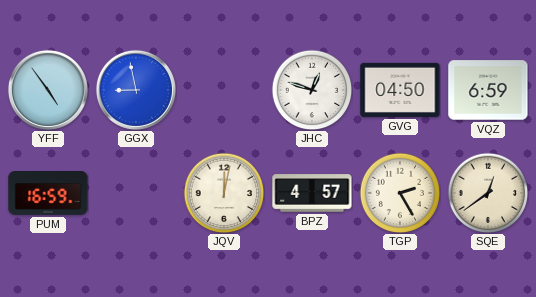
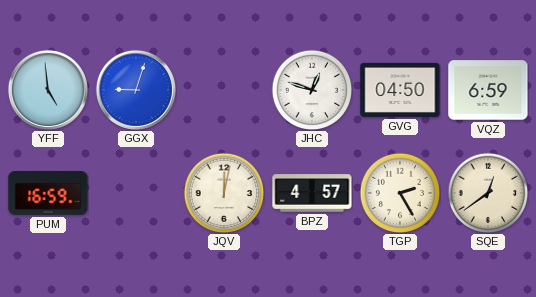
YFF: 4:54 -> 4:59 (48, 90)
GGX: 8:58 -> 9:03 (136, 90)
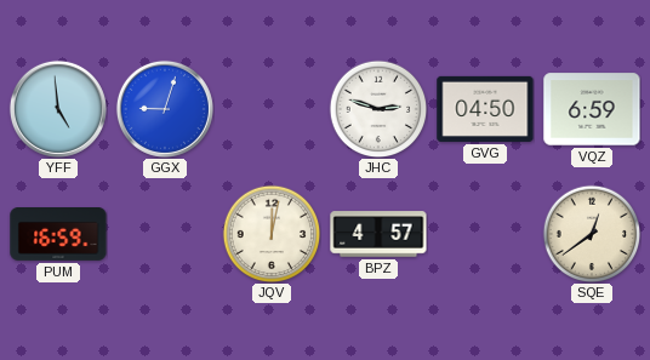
JHC: 12:48 -> 2:48 (378, 109)
TGP: 2:25 -> none (400, 193)
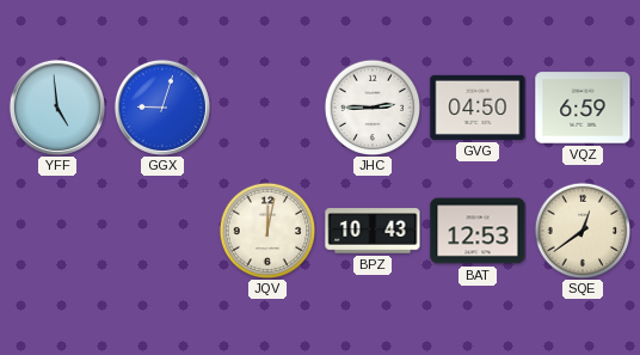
JHC: 2:48 -> 2:45 (373, 108)
PUM: 16:59 -> none (58, 235)
BPZ: 4:57 -> 10:43 (373, 231)
BAT: none -> 12:53 (478, 231)
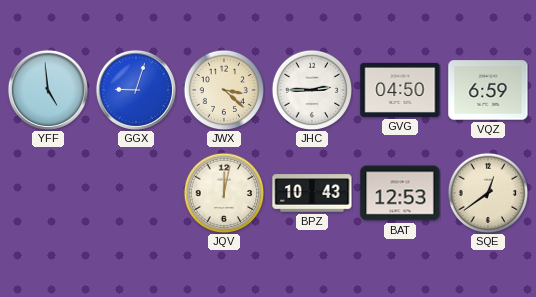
JWX: none -> 3:22 (224, 90)
